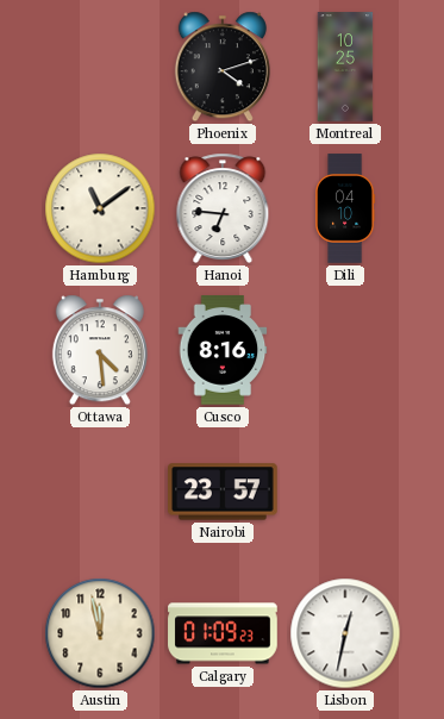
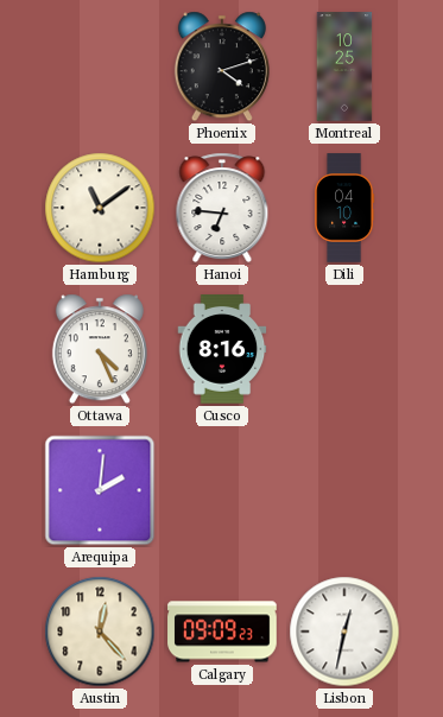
Ottawa: 4:29 -> 4:26 (100, 349)
Arequipa: none -> 2:01 (100, 490)
Nairobi: 23:57 -> none (223, 492)
Austin: 11:58 -> 12:23 (100, 632)
Calgary: 01:09 -> 09:09 (222, 632)
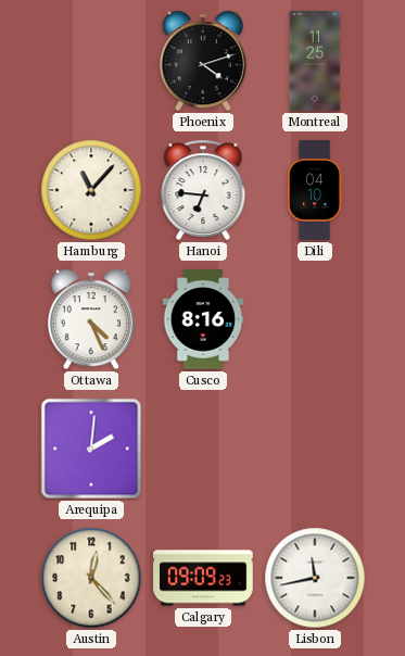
Montreal: 10:25 -> 11:25 (315, 61)
Hamburg: 11:09 -> 11:07 (91, 190)
Lisbon: 12:32 -> 11:43 (315, 578)
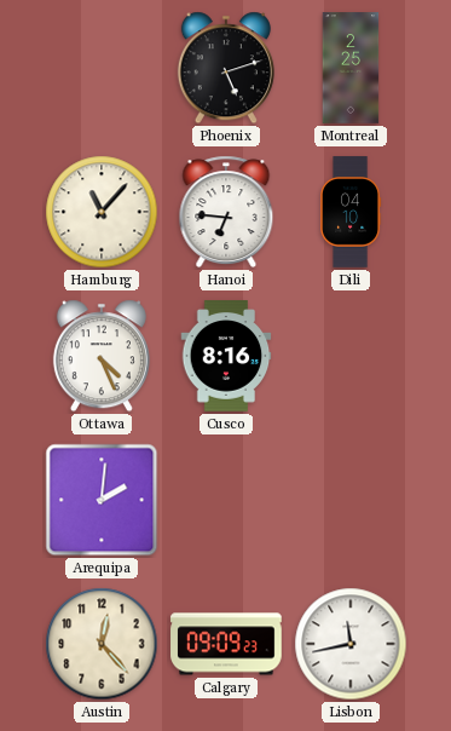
Phoenix: 4:12 -> 5:12 (226, 68)
Montreal: 11:25 -> 2:25 (351, 68)
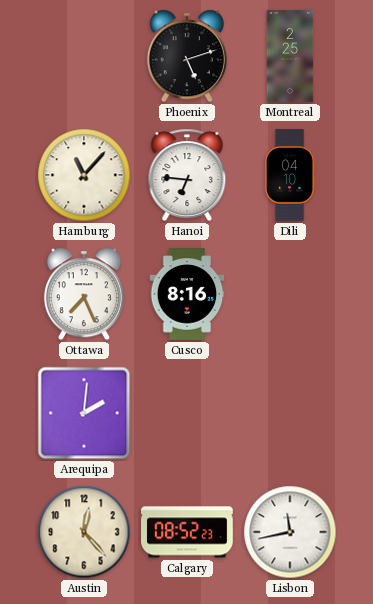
Ottawa: 4:26 -> 7:26 (84, 294)
Calgary: 09:09 -> 08:52 (187, 532)
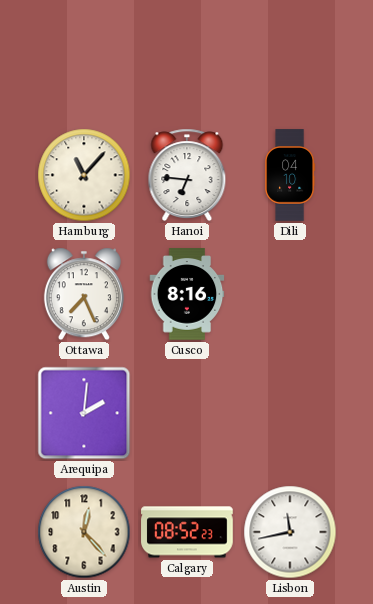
Phoenix: 5:12 -> none (187, 56)
Montreal: 2:25 -> none (290, 56)
